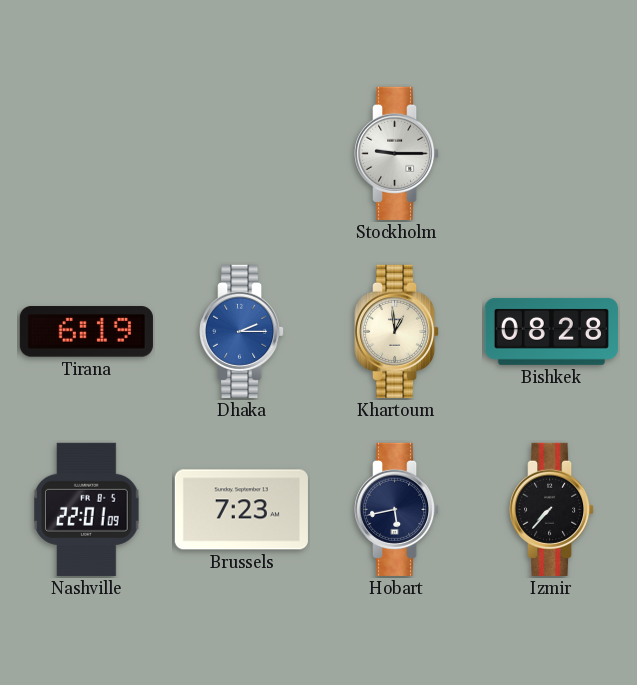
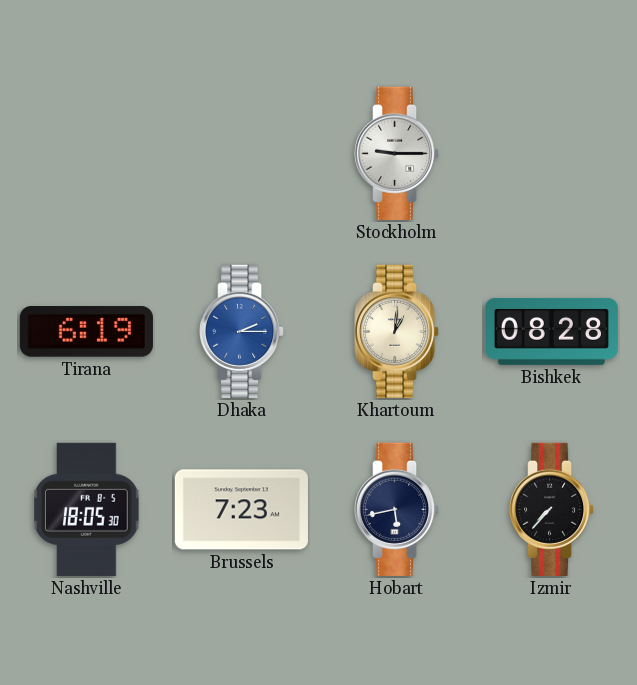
Khartoum: 12:59 -> 1:01 (398, 331)
Nashville: 22:01 -> 18:05 (87, 509)
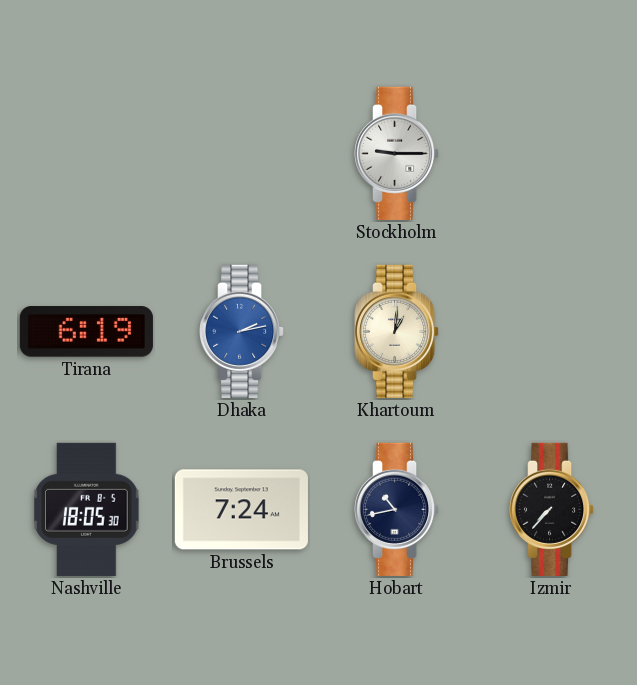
Dhaka: 2:15 -> 2:13 (243, 331)
Bishkek: 08:28 -> none (551, 331)
Brussels: 7:23 -> 7:24 (241, 510)
Hobart: 5:43 -> 10:43 (398, 509)
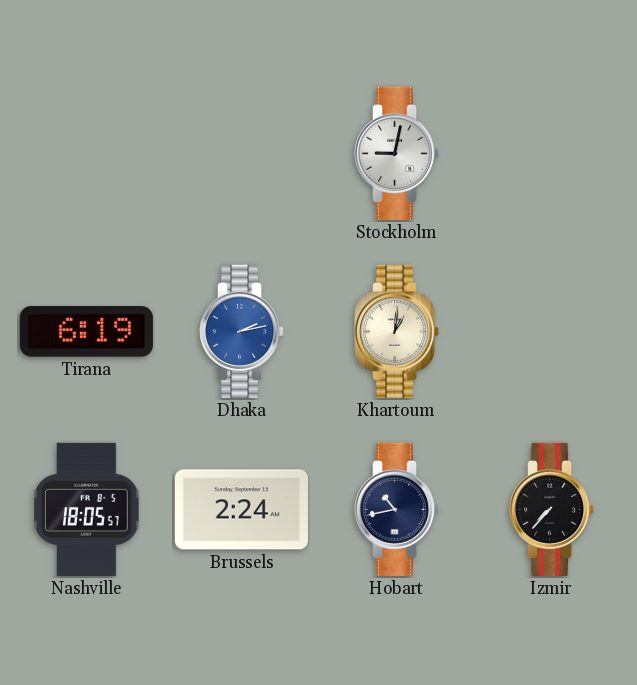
Stockholm: 9:15 -> 9:02 (398, 153)
Nashville: 18:05:30 -> 18:05:57 (87, 509)
Brussels: 7:24 -> 2:24 (241, 510)
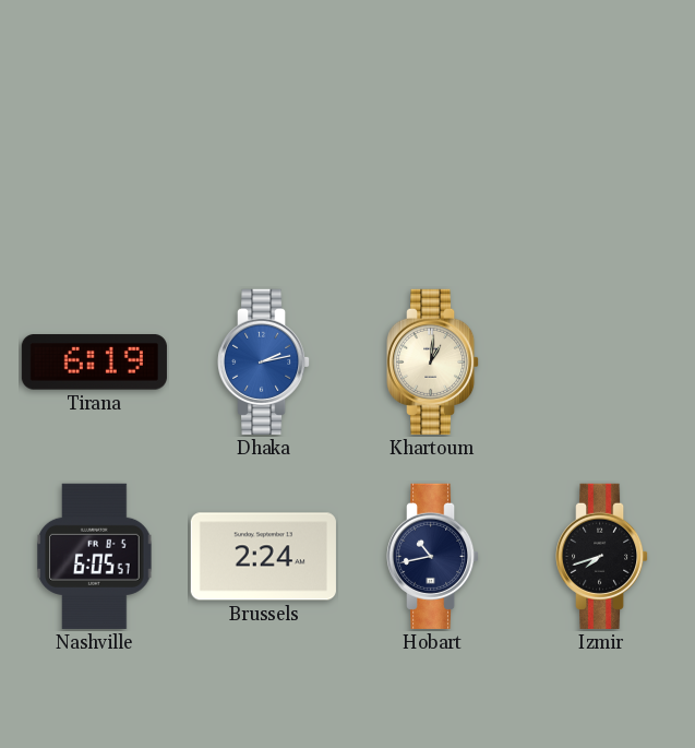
Stockholm: 9:02 -> none (398, 153)
Nashville: 18:05 -> 6:05 (95, 556)
Izmir: 7:37 -> 7:42 (603, 556)
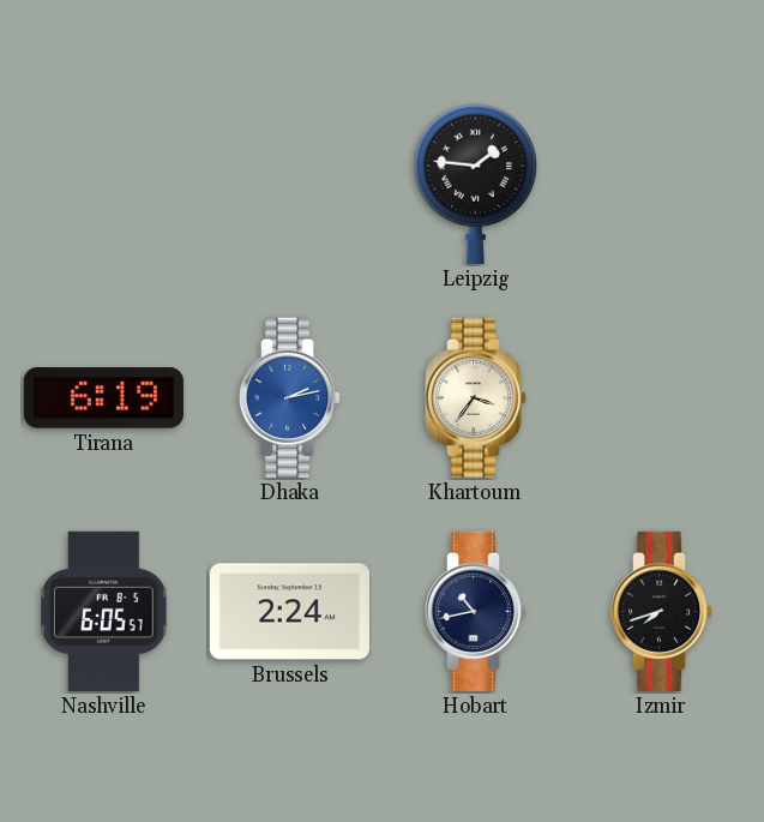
Leipzig: none -> 1:46 (476, 184)
Khartoum: 1:01 -> 3:36 (477, 397)
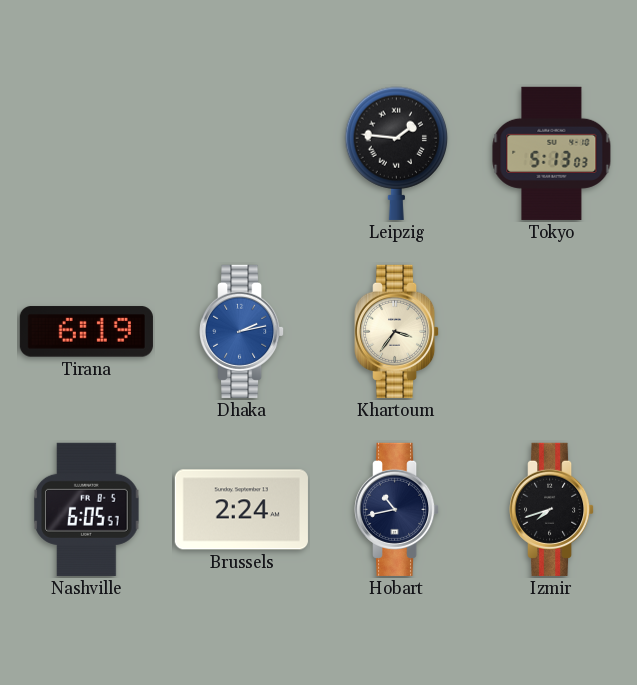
Tokyo: none -> 5:13 (552, 153)
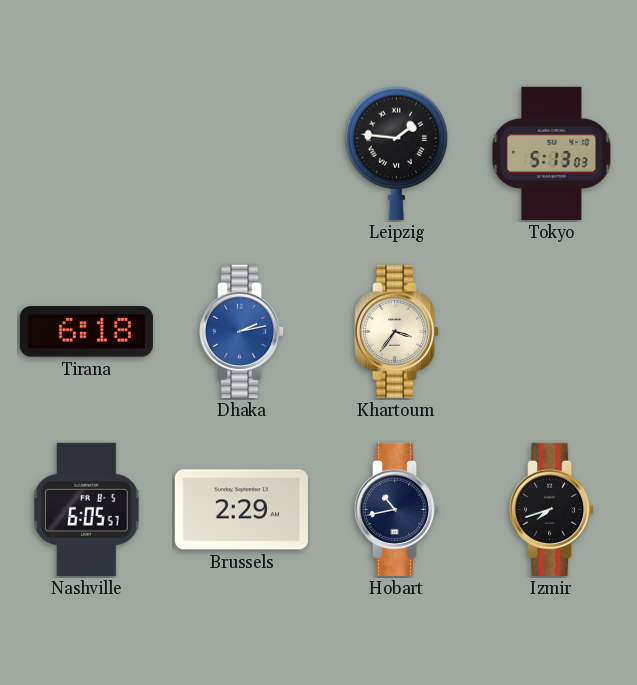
Tirana: 6:19 -> 6:18 (86, 332)
Brussels: 2:24 -> 2:29 (241, 510)
